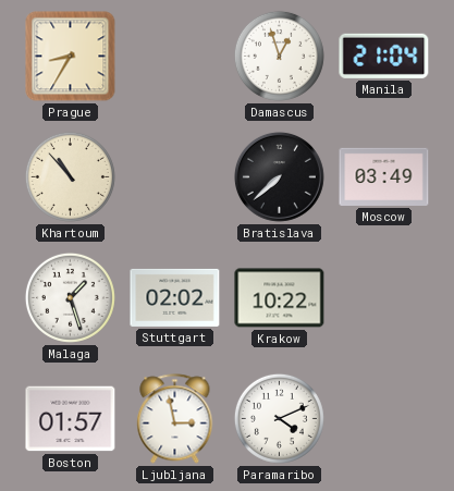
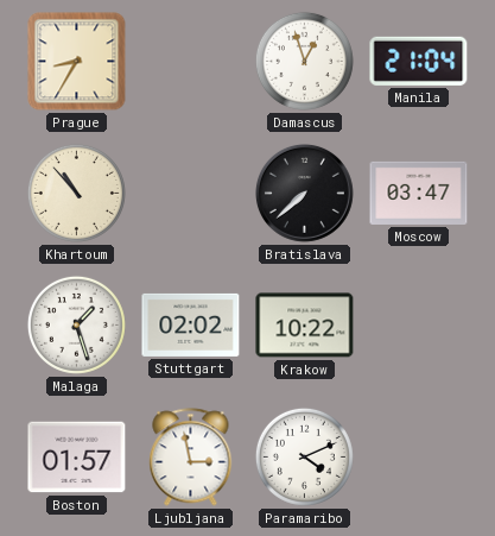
Moscow: 03:49 -> 03:47 (419, 193)
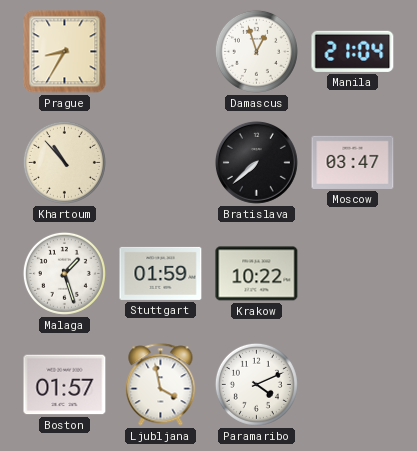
Stuttgart: 02:02 -> 01:59 (161, 273)
Ljubljana: 2:58 -> 3:58 (161, 385)
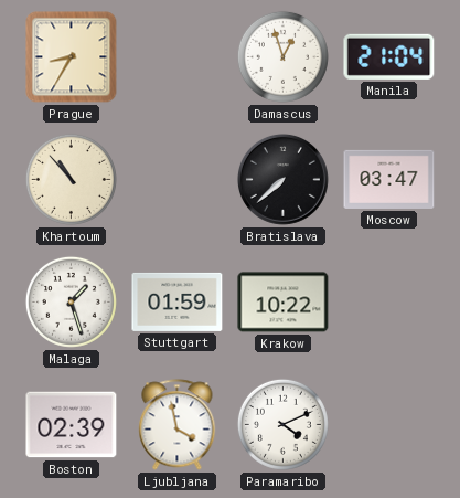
Boston: 01:57 -> 02:39 (72, 425)
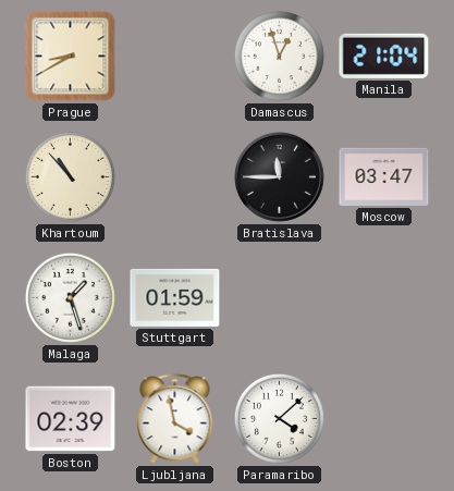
Prague: 8:35 -> 8:40 (71, 57)
Bratislava: 7:38 -> 11:45 (280, 177)
Krakow: 10:22 -> none (284, 303)
Paramaribo: 4:11 -> 4:08 (279, 418)
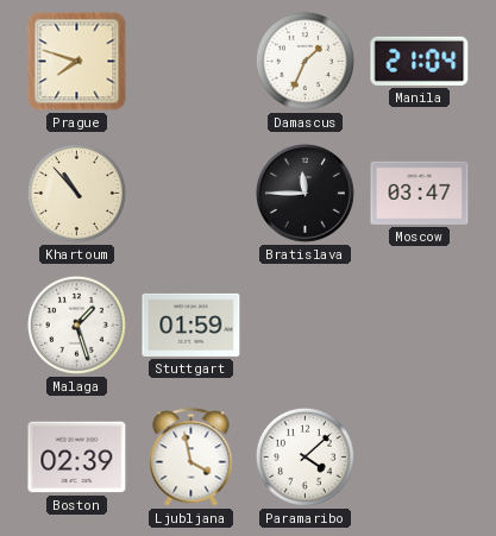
Prague: 8:40 -> 7:48 (77, 62)
Damascus: 12:57 -> 1:34 (304, 61)
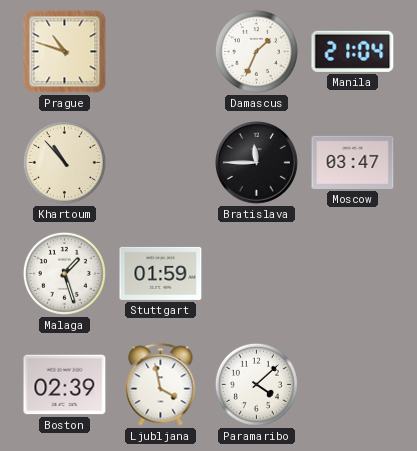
Prague: 7:48 -> 10:48 (65, 52)
